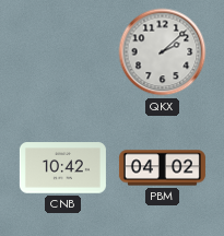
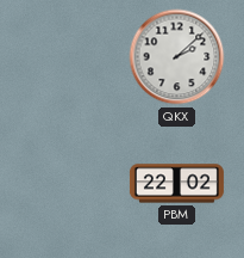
CNB: 10:42 -> none (62, 168)
PBM: 04:02 -> 22:02 (176, 184)
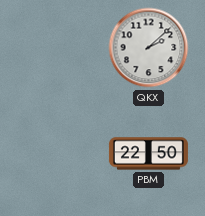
PBM: 22:02 -> 22:50 (148, 154)
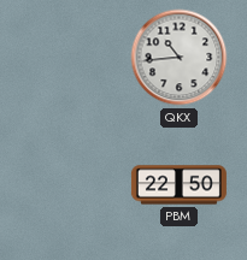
QKX: 2:08 -> 10:44 (180, 58)
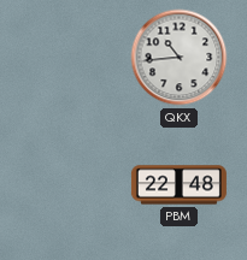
PBM: 22:50 -> 22:48 (178, 185)
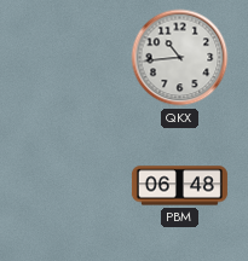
PBM: 22:48 -> 06:48 (179, 186)
